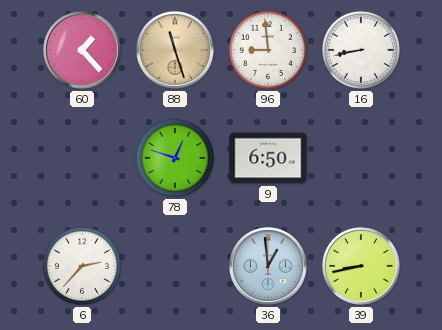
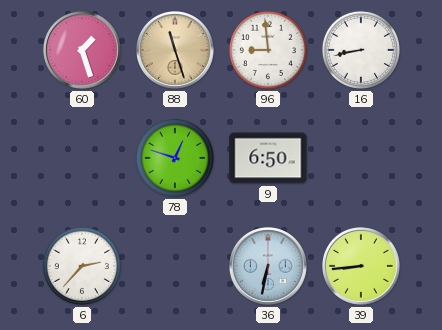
60: 1:23 -> 1:27 (83, 51)
36: 12:59 -> 6:32 (269, 267)
39: 8:43 -> 8:44 (362, 267)
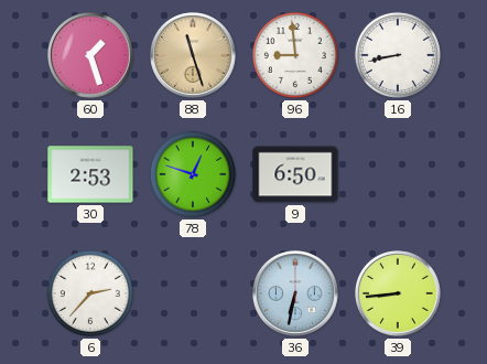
30: none -> 2:53 (90, 174)
